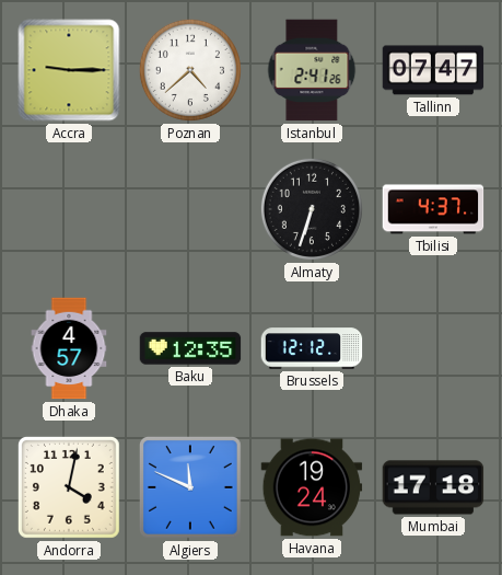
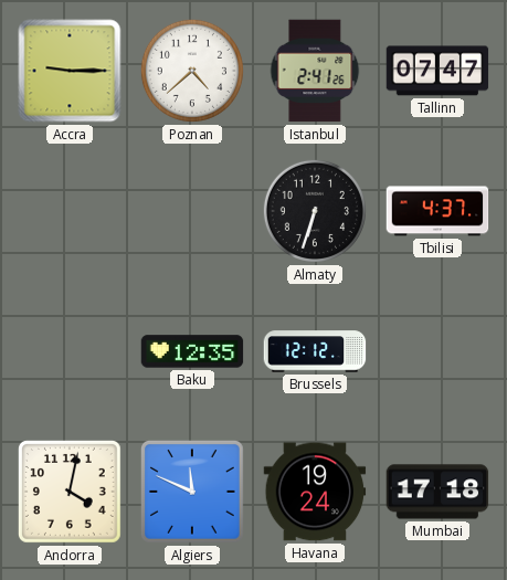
Dhaka: 4:57 -> none (69, 348)
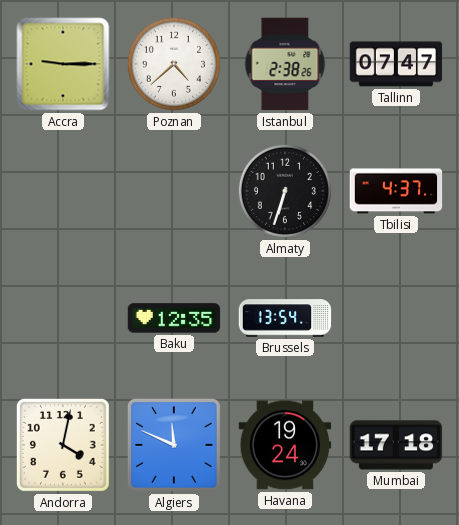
Istanbul: 2:41 -> 2:38 (285, 64)
Brussels: 12:12 -> 13:54 (285, 318)
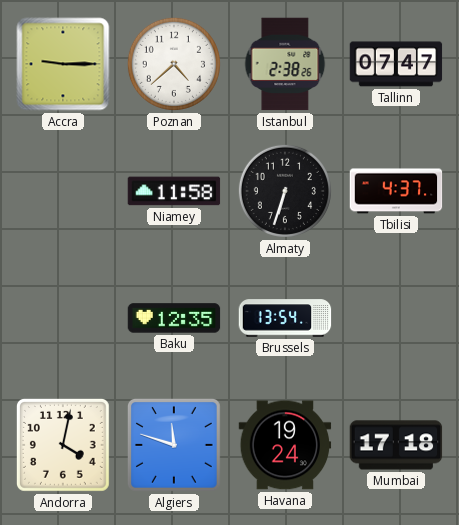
Niamey: none -> 11:58 (174, 191)
Algiers: 11:49 -> 11:48 (174, 445)
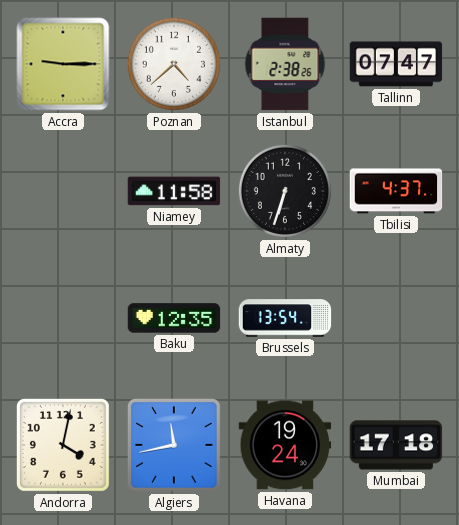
Algiers: 11:48 -> 11:43 (174, 445)
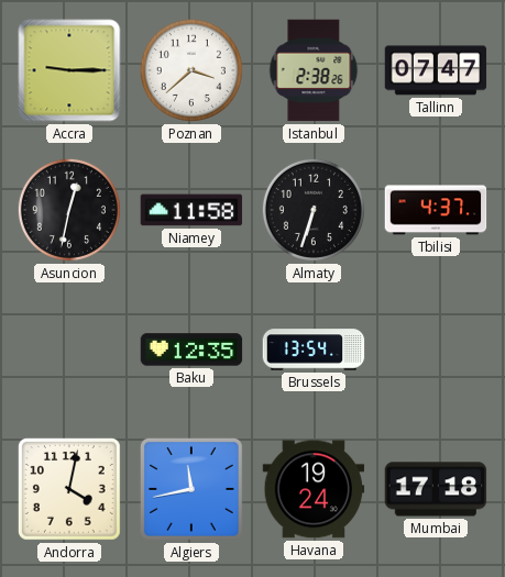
Poznan: 4:38 -> 3:38 (191, 70)
Asuncion: none -> 12:32 (69, 210)
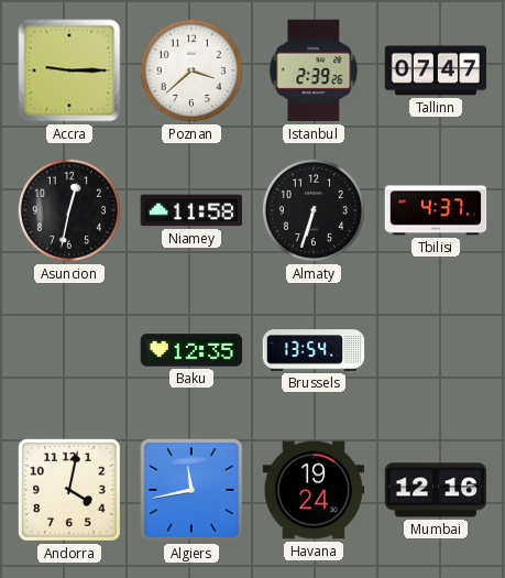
Istanbul: 2:38 -> 2:39 (314, 70)
Mumbai: 17:18 -> 12:16 (436, 490)
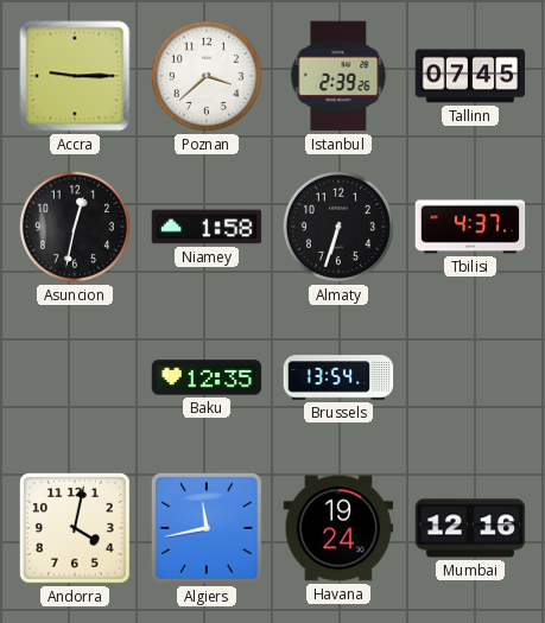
Tallinn: 07:47 -> 07:45 (470, 76)
Niamey: 11:58 -> 1:58 (207, 227)
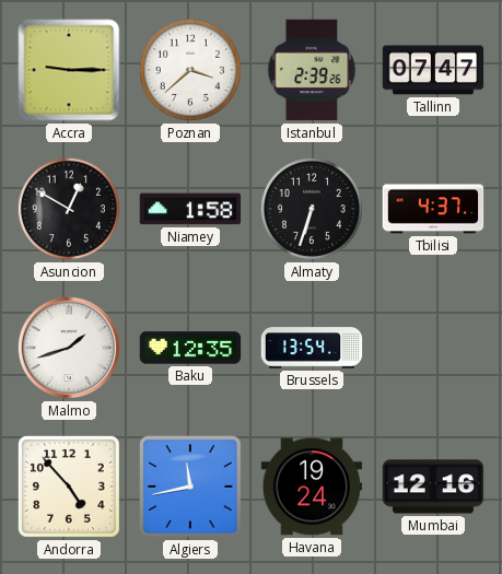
Tallinn: 07:45 -> 07:47 (433, 70)
Asuncion: 12:32 -> 12:50 (69, 209)
Malmo: none -> 1:42 (69, 348)
Andorra: 4:02 -> 4:53 (69, 487)
